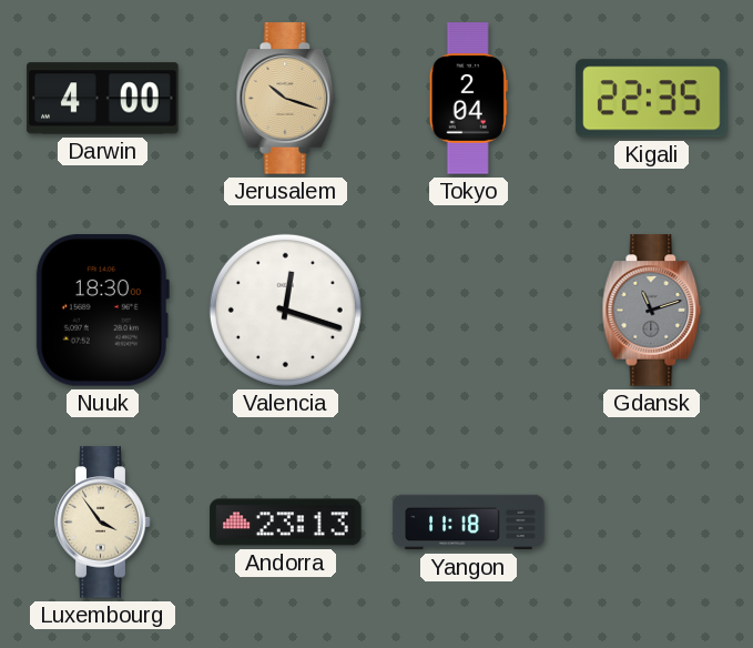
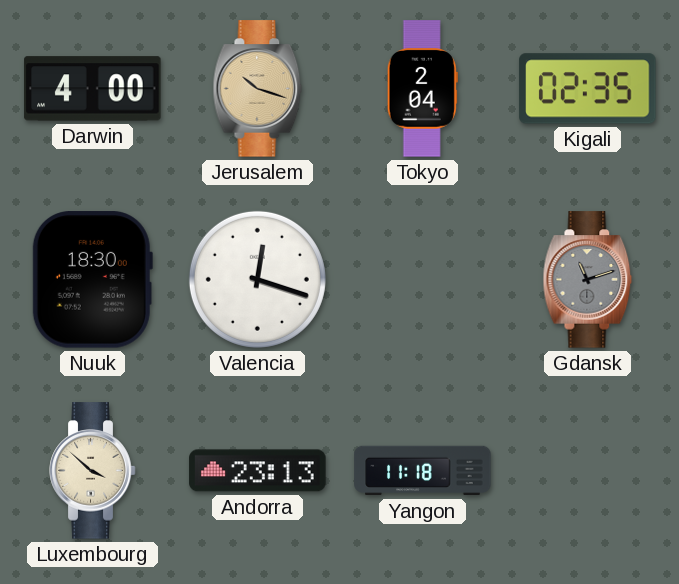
Kigali: 22:35 -> 02:35 (588, 89)
Luxembourg: 3:54 -> 3:52 (93, 471)
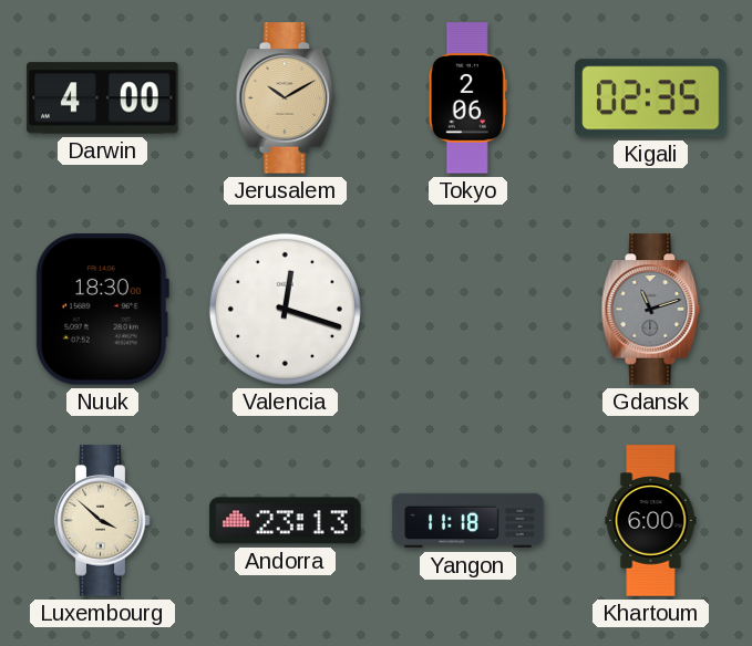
Jerusalem: 10:18 -> 10:10 (286, 98)
Tokyo: 2:04 -> 2:06 (467, 98)
Khartoum: none -> 6:00 (651, 521)
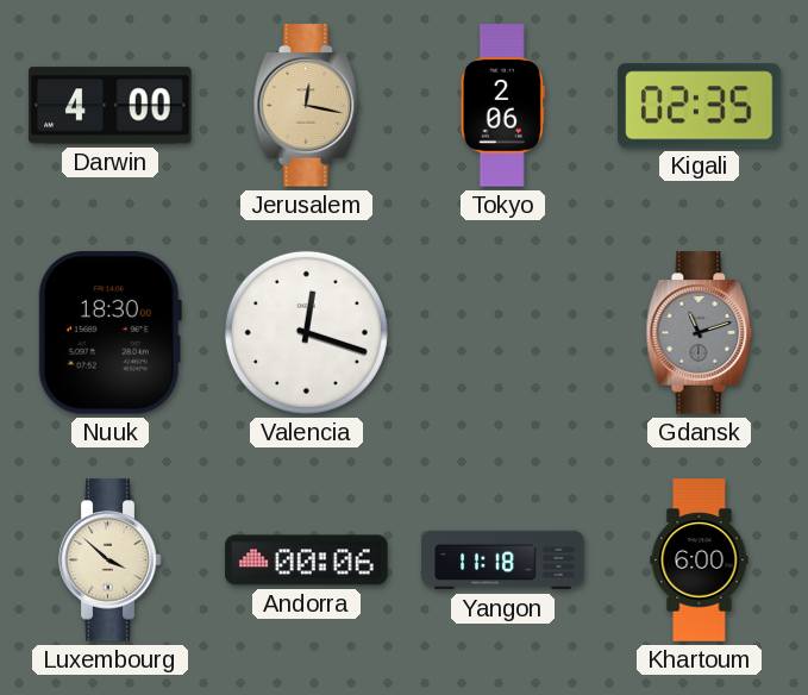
Jerusalem: 10:10 -> 12:17 (307, 106)
Andorra: 23:13 -> 00:06 (307, 561)
